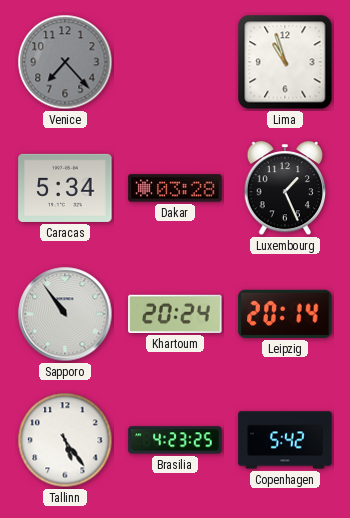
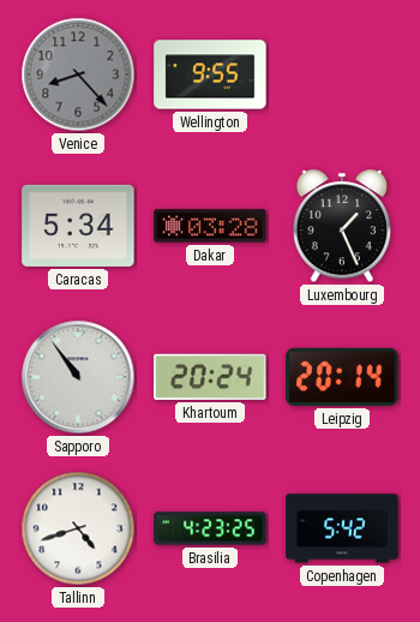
Venice: 7:23 -> 8:23 (78, 74)
Wellington: none -> 9:55 (210, 74)
Lima: 10:57 -> none (285, 62)
Tallinn: 5:24 -> 4:42 (78, 528)
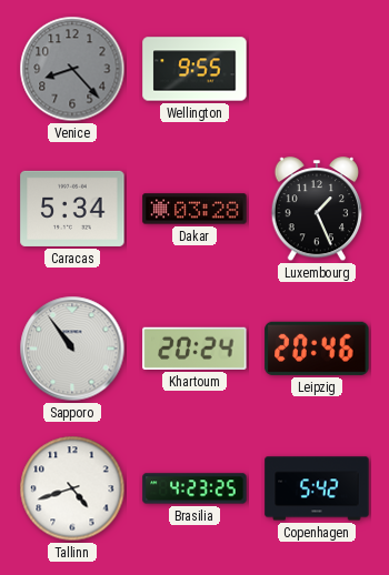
Leipzig: 20:14 -> 20:46 (317, 349)
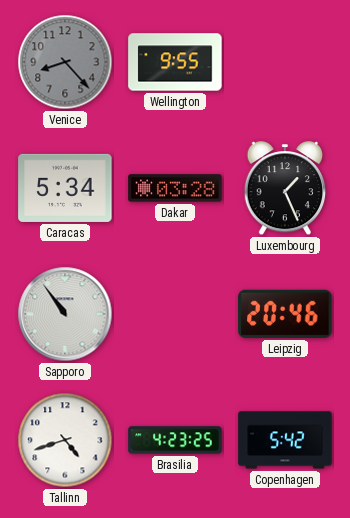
Khartoum: 20:24 -> none (194, 349)
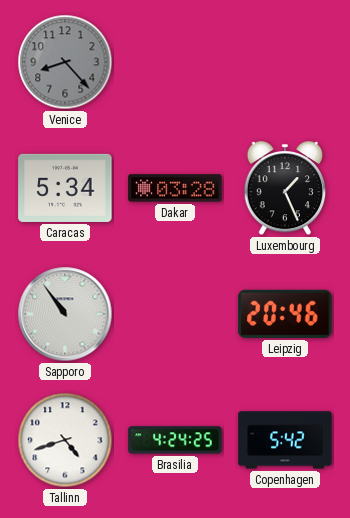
Wellington: 9:55 -> none (175, 62)
Brasilia: 4:23 -> 4:24 (175, 440)
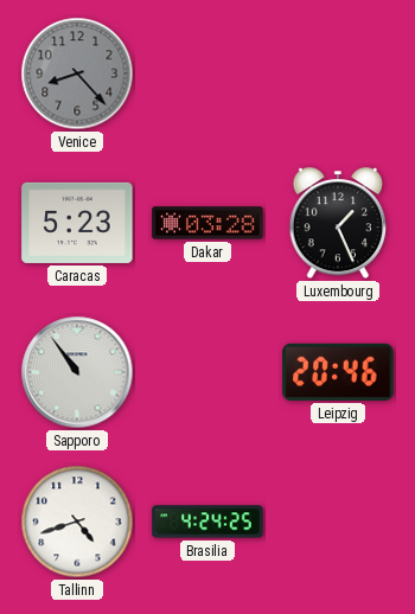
Caracas: 5:34 -> 5:23 (77, 223)
Copenhagen: 5:42 -> none (285, 440)
